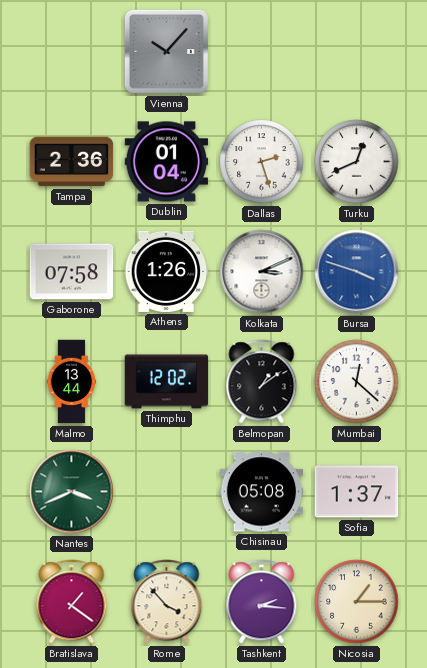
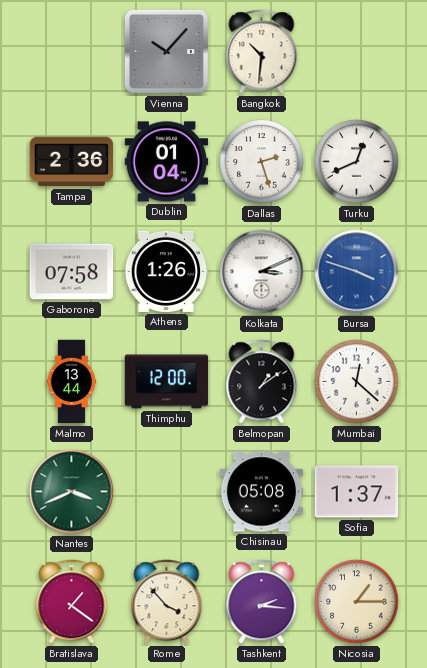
Bangkok: none -> 10:31 (262, 52)
Thimphu: 12:02 -> 12:00 (167, 382)
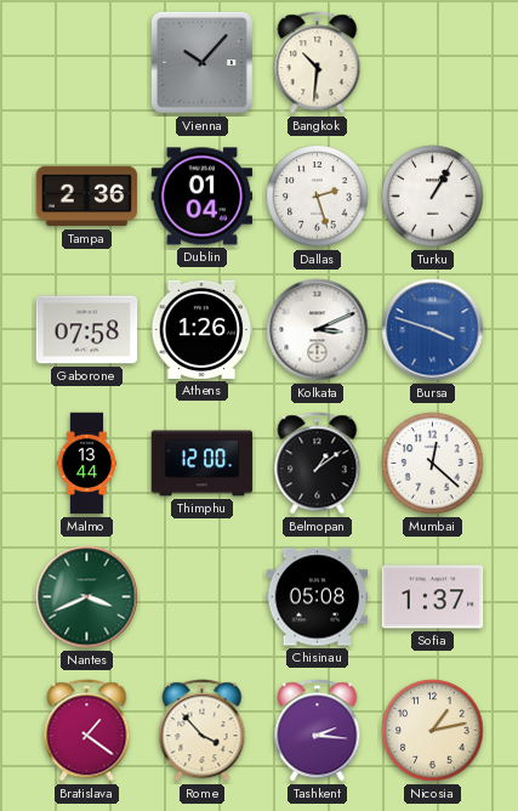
Turku: 12:41 -> 1:05 (433, 197)
Nicosia: 1:15 -> 1:13 (433, 731)
